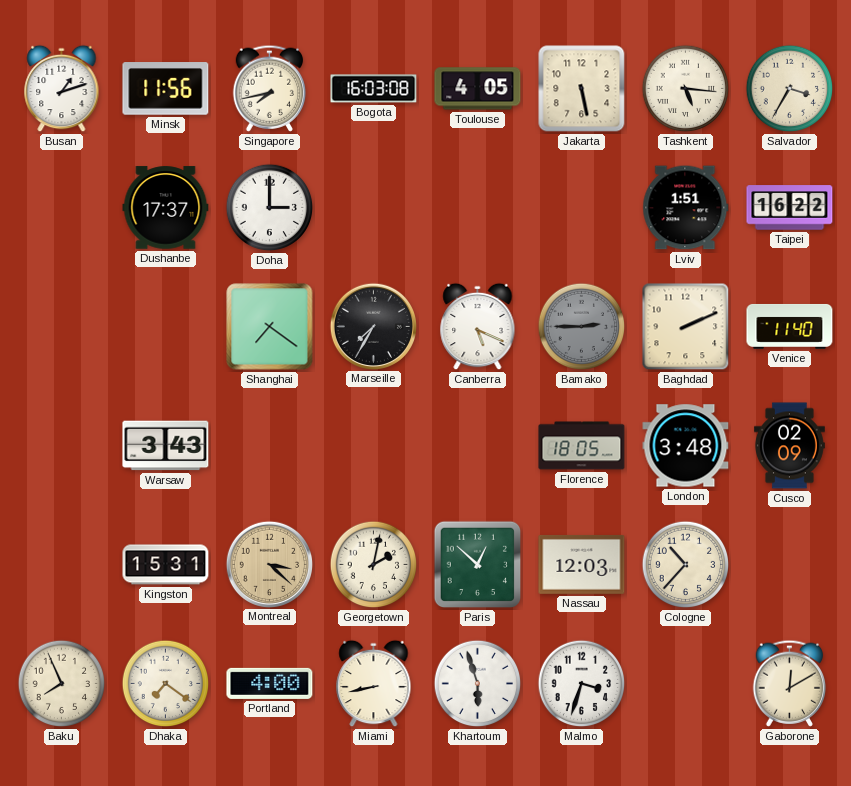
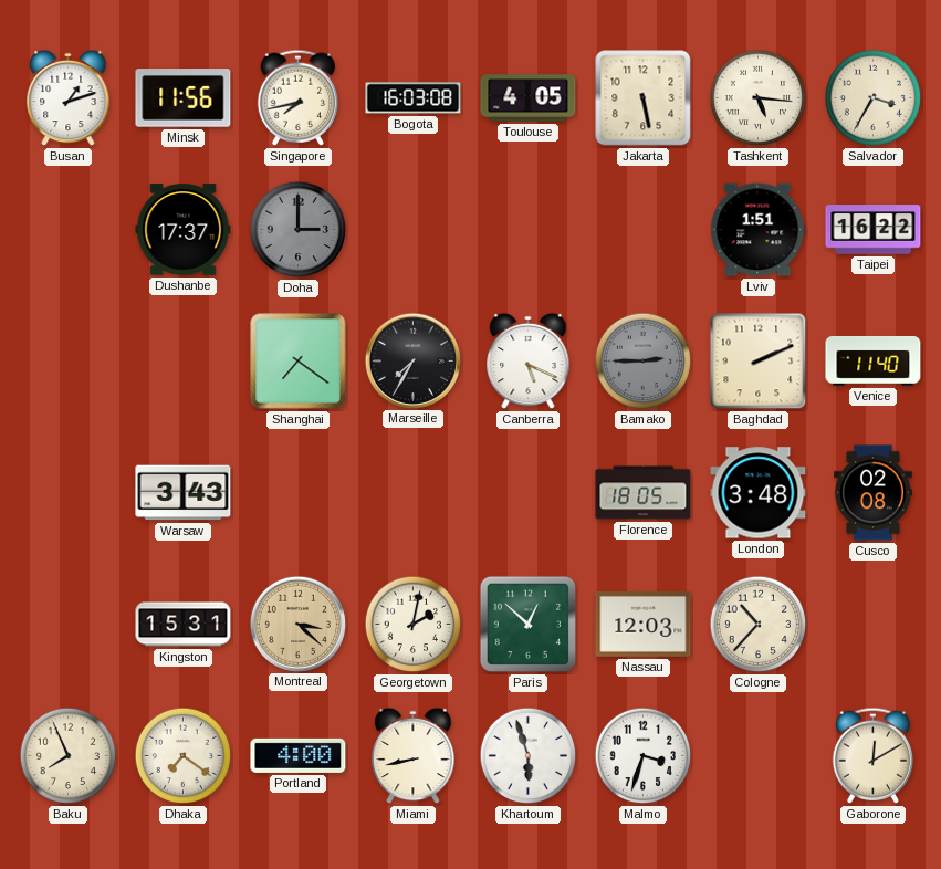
Doha dial: white -> grey (299, 230)
Cusco: 02:09 -> 02:08 (872, 493)
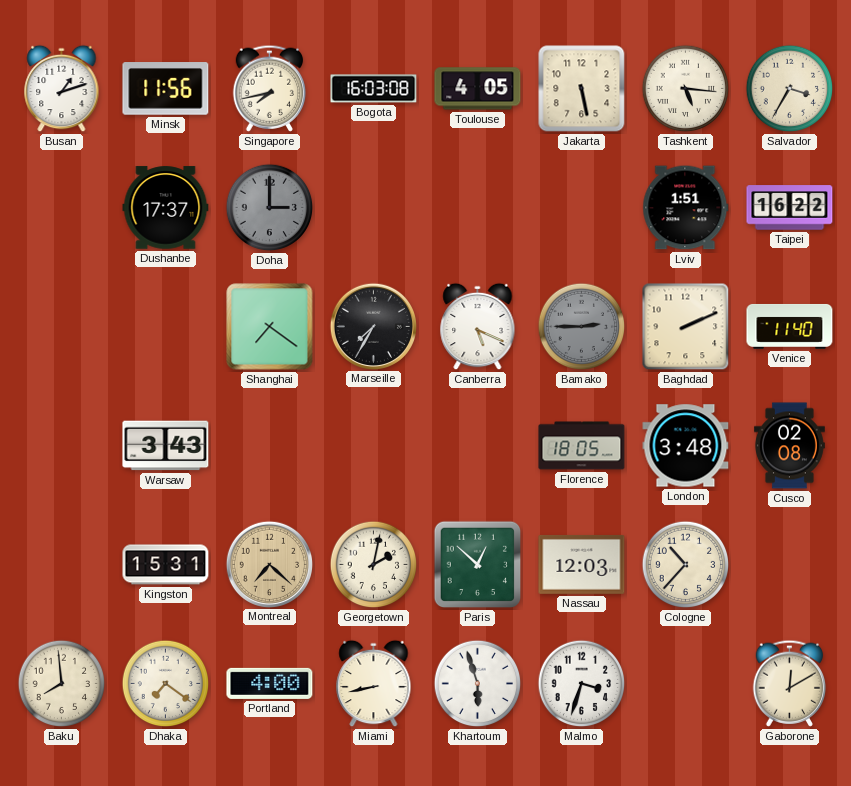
Montreal: 3:22 -> 7:22 (269, 564)
Baku: 7:56 -> 7:59 (62, 684)
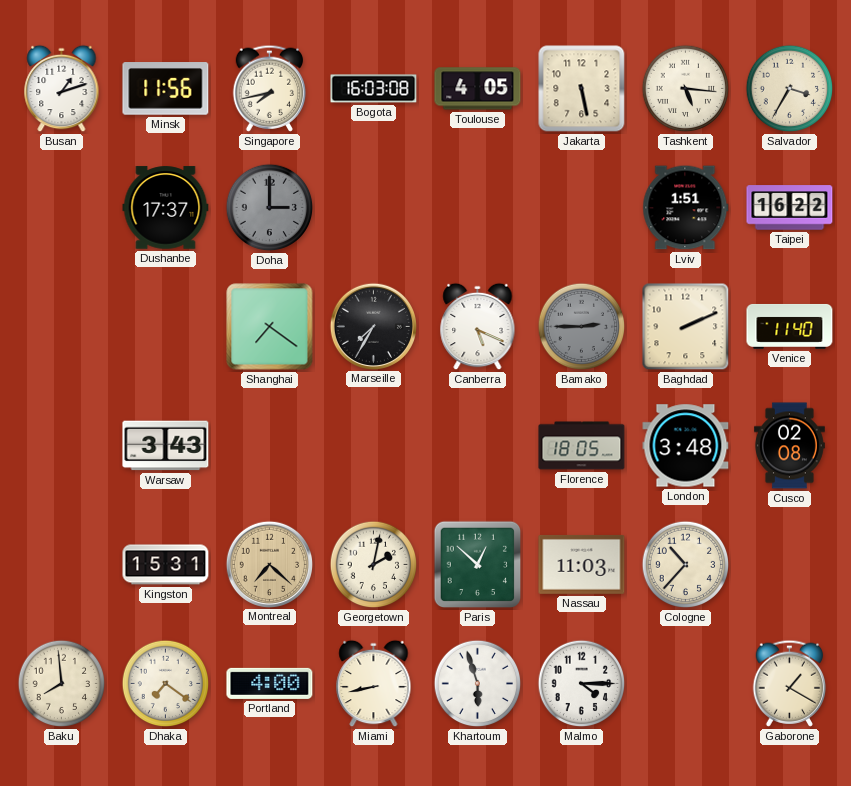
Nassau: 12:03 -> 11:03 (582, 564)
Malmo: 3:33 -> 4:15 (582, 684)
Gaborone: 12:10 -> 1:20 (790, 683)
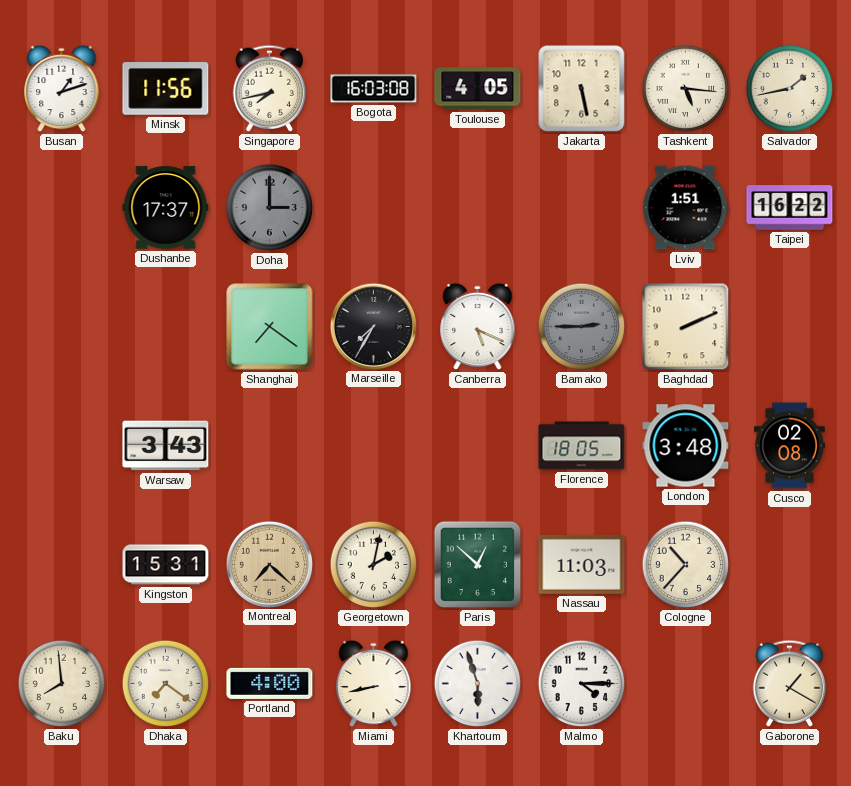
Salvador: 3:35 -> 1:43 (790, 89)
Venice: 11:40 -> none (790, 326)
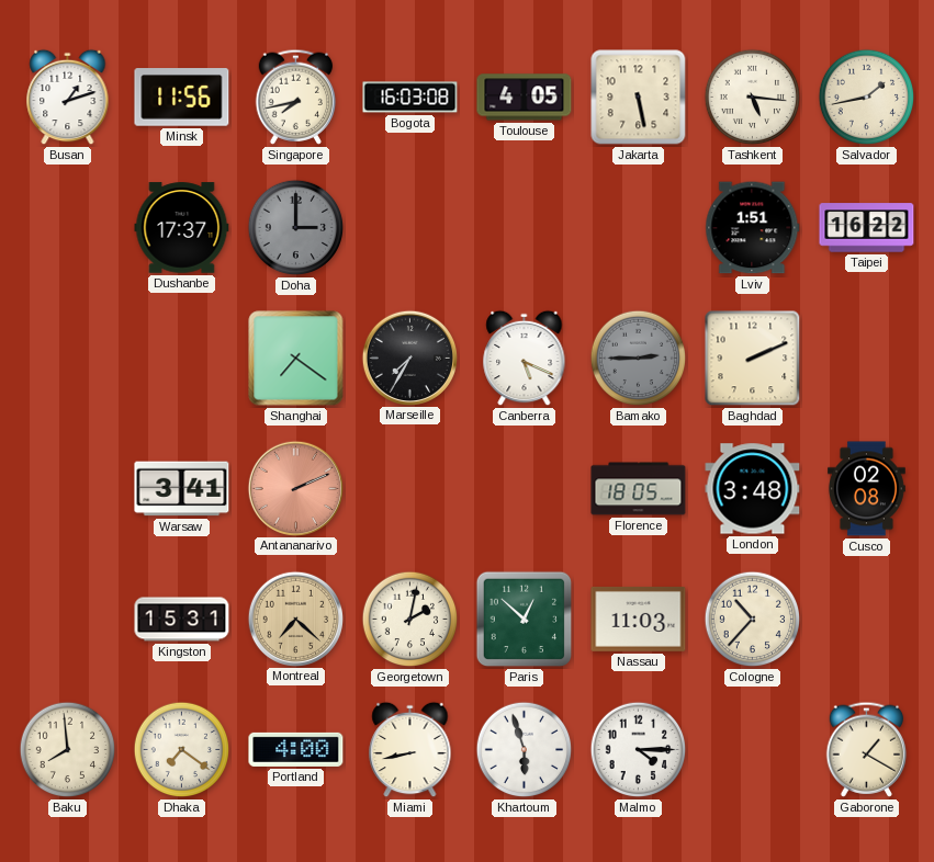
Warsaw: 3:43 -> 3:41 (182, 489)
Antananarivo: none -> 2:11 (295, 488)
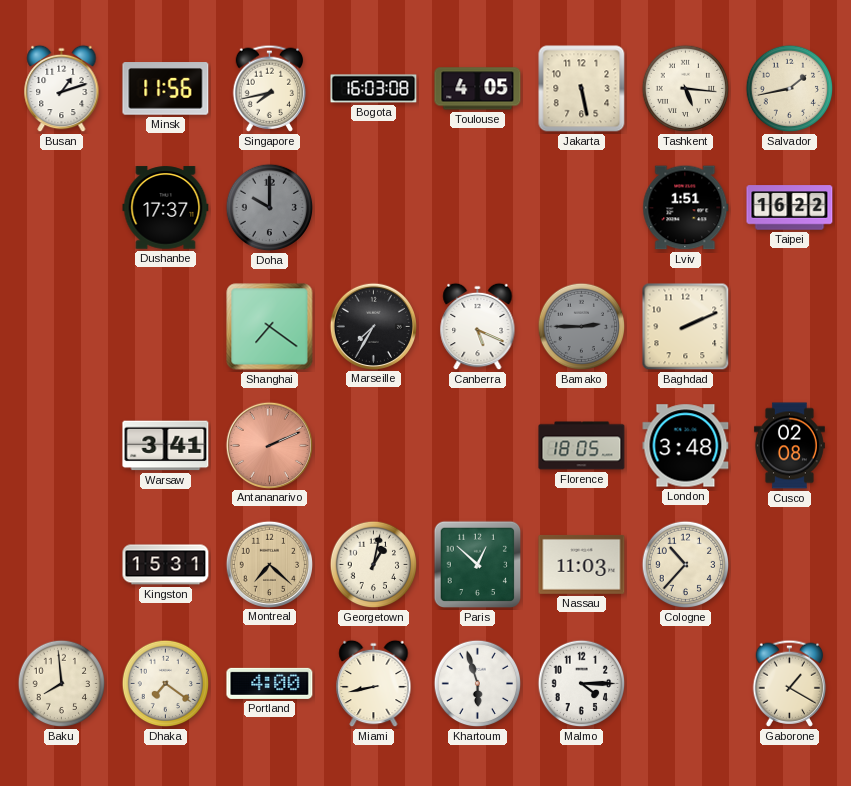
Doha: 3:00 -> 10:00 (270, 208)
Georgetown: 2:02 -> 1:02 (374, 565)
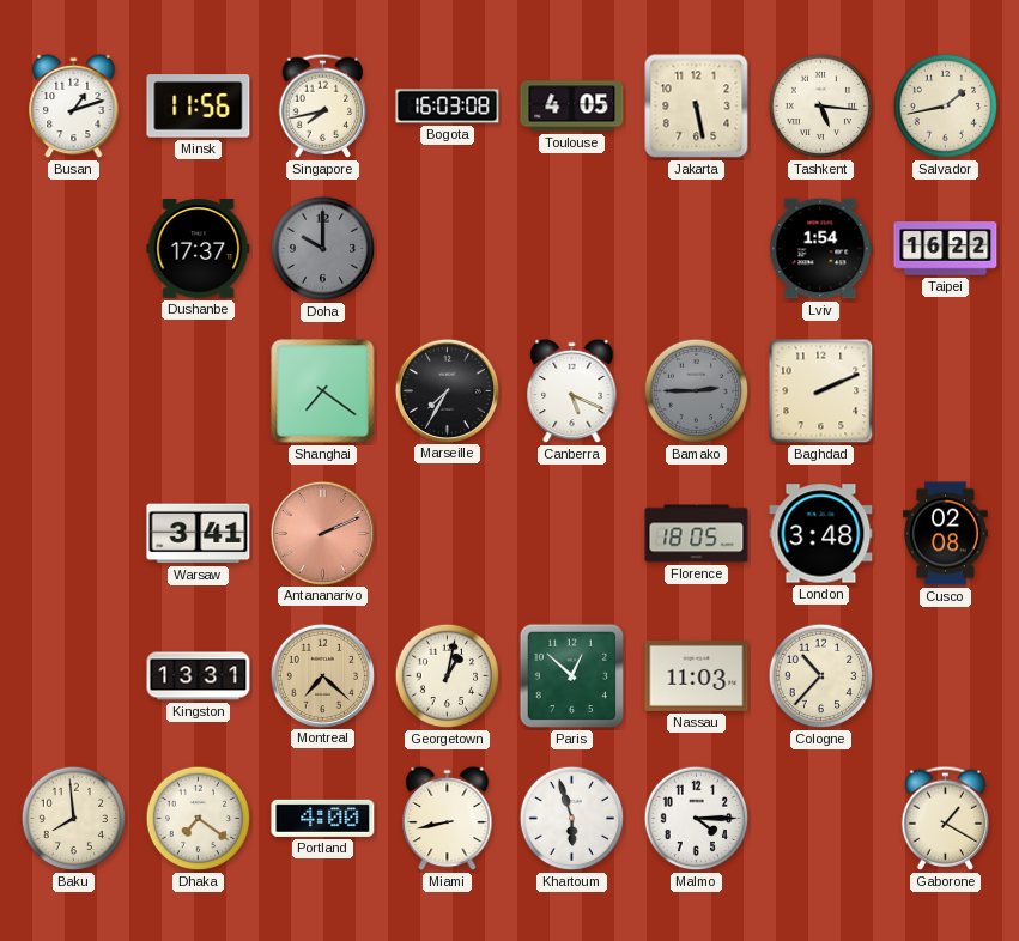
Lviv: 1:51 -> 1:54 (821, 249)
Kingston: 15:31 -> 13:31 (199, 676)
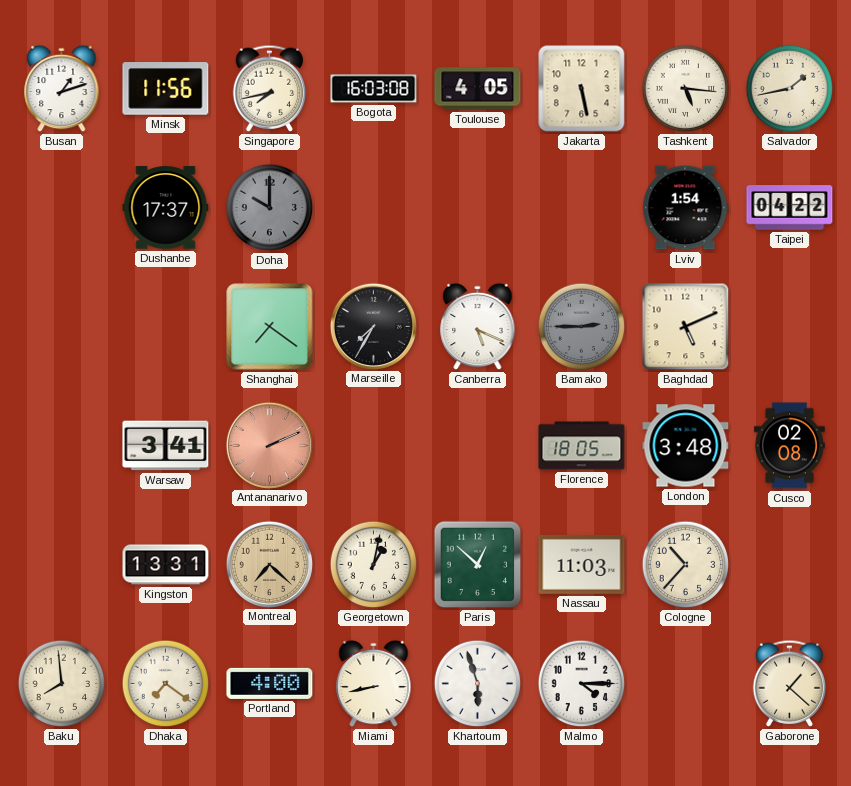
Taipei: 16:22 -> 04:22 (790, 208)
Baghdad: 2:11 -> 5:11 (686, 327)
Gaborone: 1:20 -> 1:22 (790, 683)
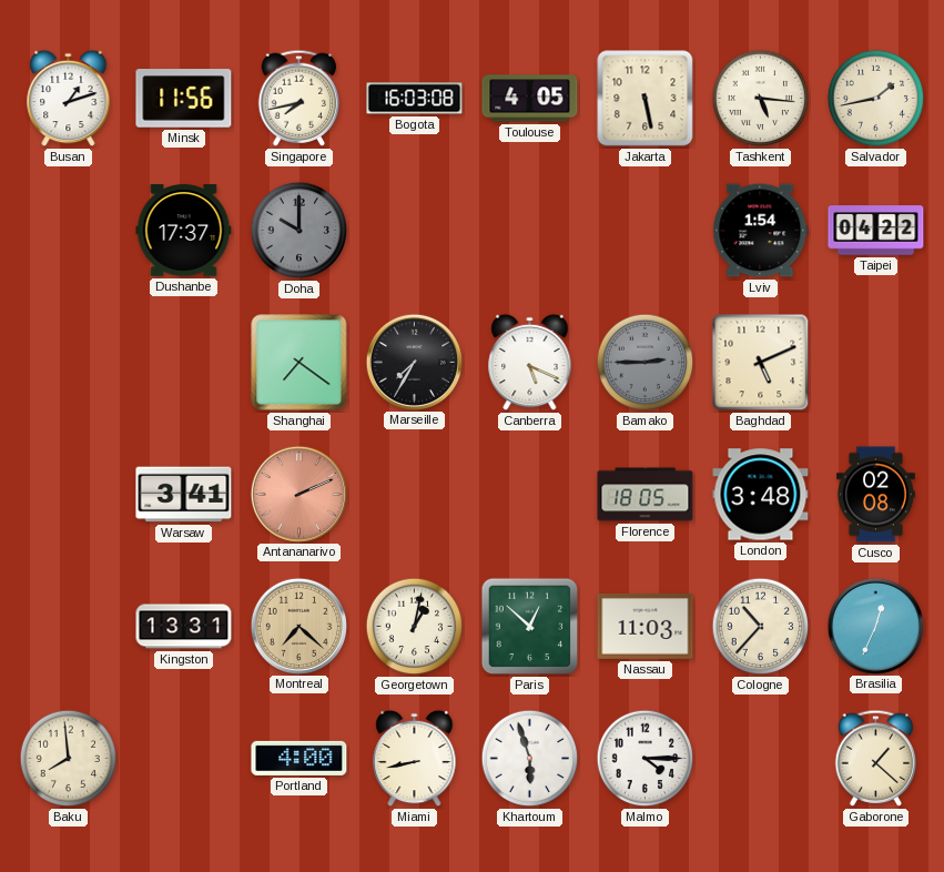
Brasilia: none -> 12:34 (875, 626)
Dhaka: 7:21 -> none (166, 684)
